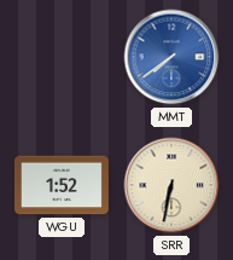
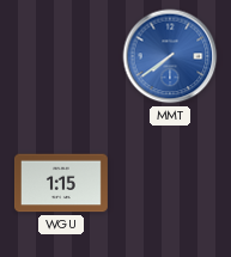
WGU: 1:52 -> 1:15 (61, 183)
SRR: 6:32 -> none (171, 185)
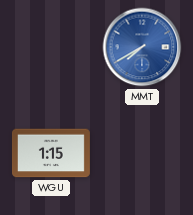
MMT: 7:39 -> 7:40 (142, 47)
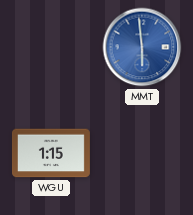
MMT: 7:40 -> 5:59 (142, 47)
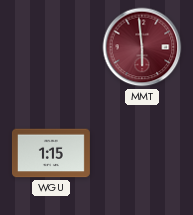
MMT dial: blue -> burgundy (142, 47)
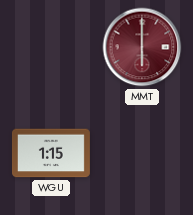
MMT: 5:59 -> 6:00 (142, 47)
